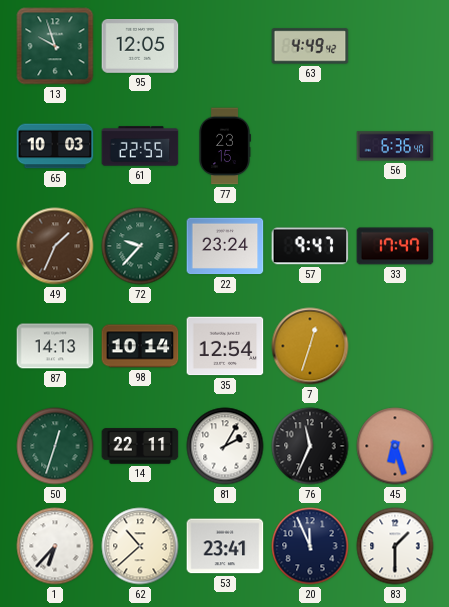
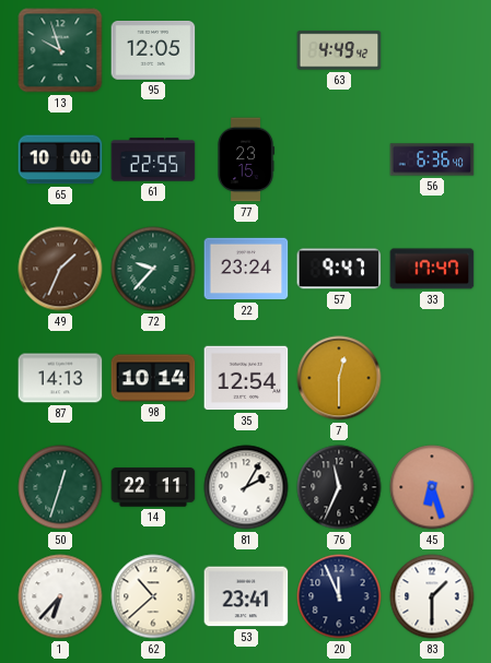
65: 10:03 -> 10:00 (60, 159)
7: 12:33 -> 12:30 (339, 378)
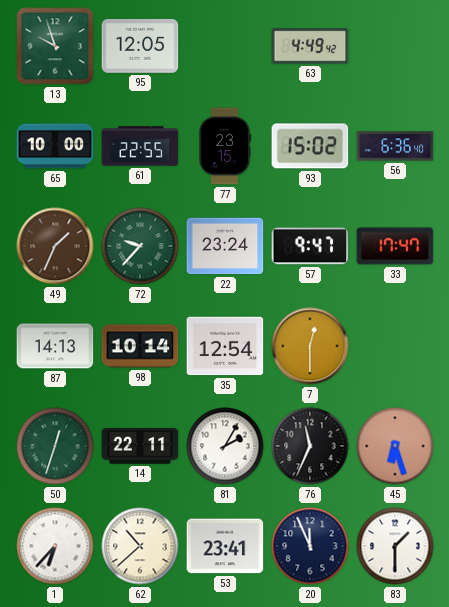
93: none -> 15:02 (310, 146)
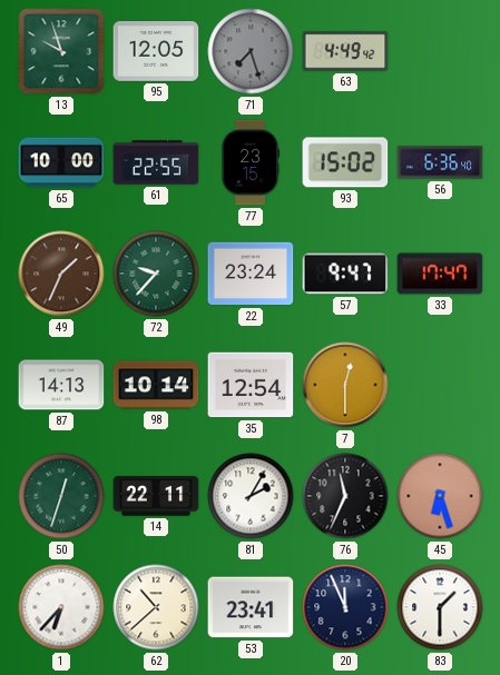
71: none -> 7:27 (251, 51)
